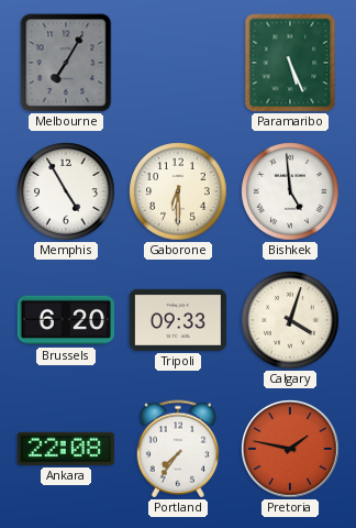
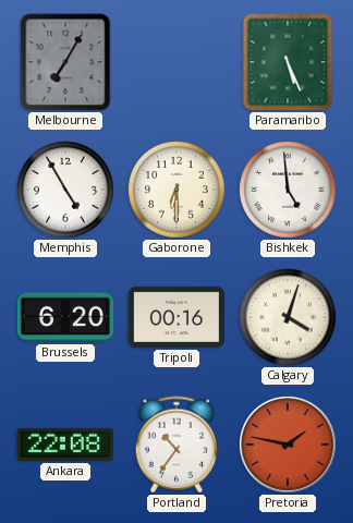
Tripoli: 09:33 -> 00:16 (176, 317)
Portland: 7:36 -> 10:36 (176, 445)
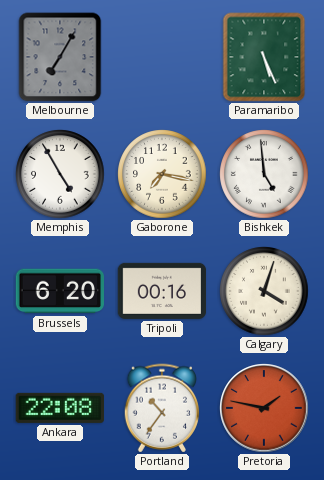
Gaborone: 6:30 -> 7:17 (162, 174)
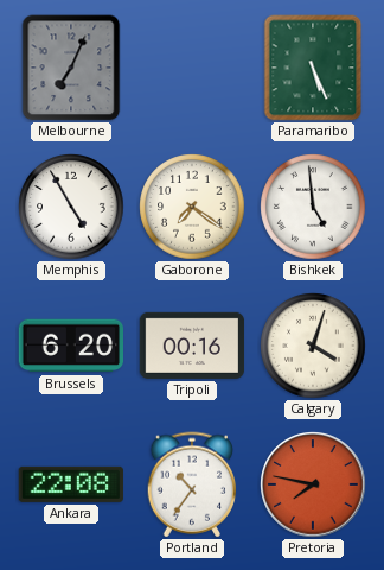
Melbourne: 7:05 -> 7:04 (71, 68)
Gaborone: 7:17 -> 7:21 (192, 207)
Pretoria: 1:47 -> 7:47 (313, 484)
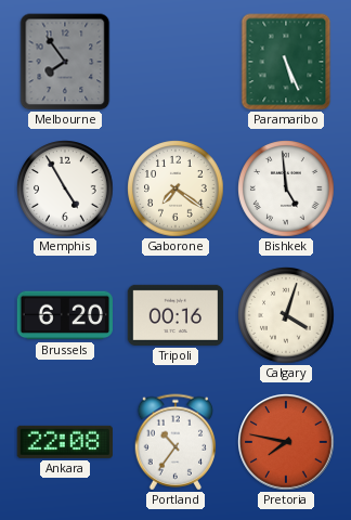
Melbourne: 7:04 -> 7:54 (65, 62)
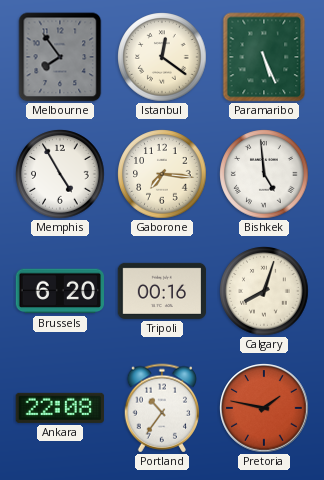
Istanbul: none -> 12:21 (162, 57)
Gaborone: 7:21 -> 7:16 (162, 174)
Calgary: 4:03 -> 8:03 (264, 291)
Pretoria: 7:47 -> 1:47 (264, 408)
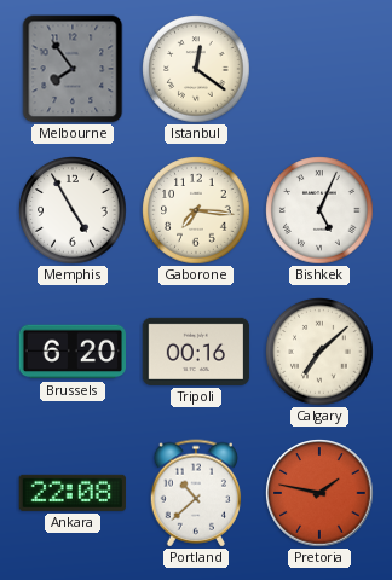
Paramaribo: 5:26 -> none (264, 57)
Bishkek: 4:59 -> 5:04 (319, 210)
Calgary: 8:03 -> 7:08 (319, 352)
Portland: 10:36 -> 10:38 (196, 493)
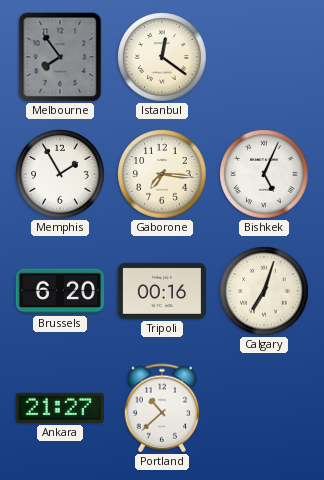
Memphis: 4:55 -> 1:55 (60, 174)
Calgary: 7:08 -> 7:03 (264, 291)
Ankara: 22:08 -> 21:27 (59, 408)
Pretoria: 1:47 -> none (319, 493)
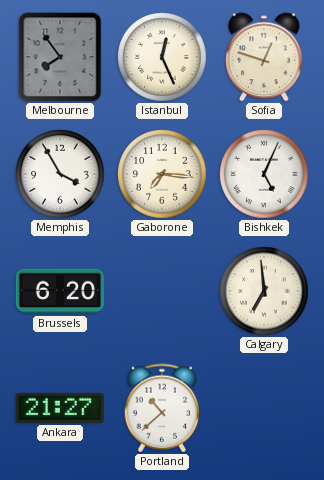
Istanbul: 12:21 -> 12:26 (162, 57)
Sofia: none -> 12:48 (264, 57)
Memphis: 1:55 -> 3:55 (60, 174)
Tripoli: 00:16 -> none (162, 291)
Calgary: 7:03 -> 6:59 (264, 291)
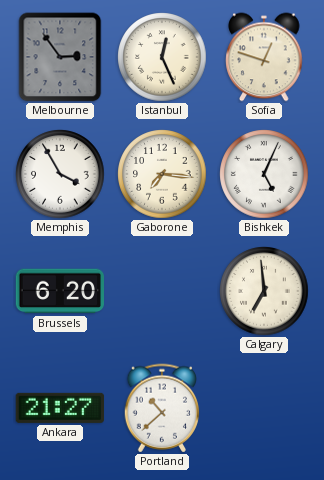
Melbourne: 7:54 -> 2:54 (60, 57)
